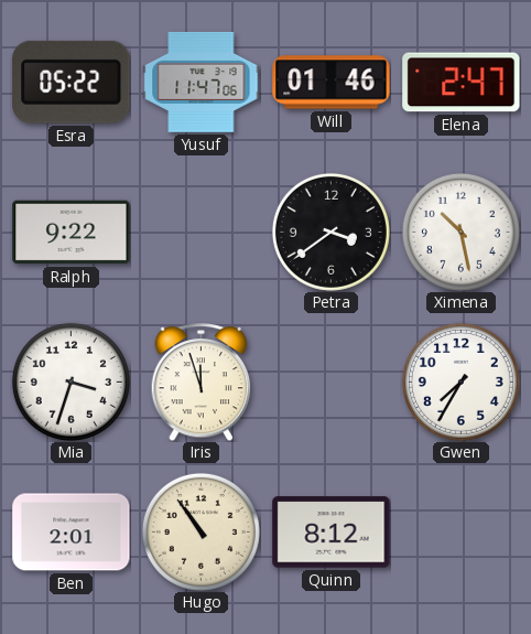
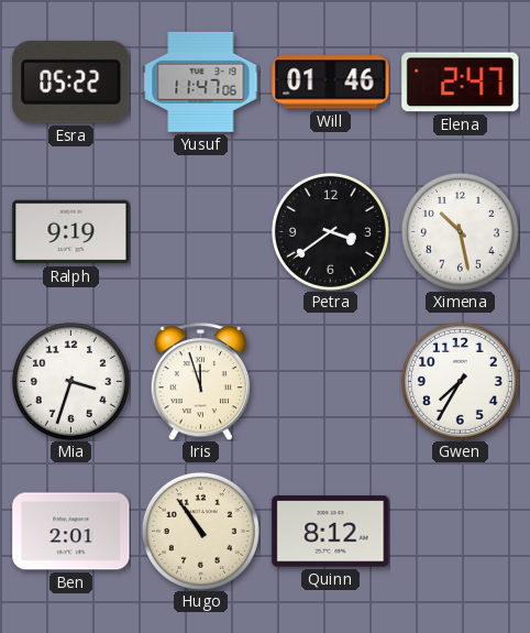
Ralph: 9:22 -> 9:19 (71, 232)
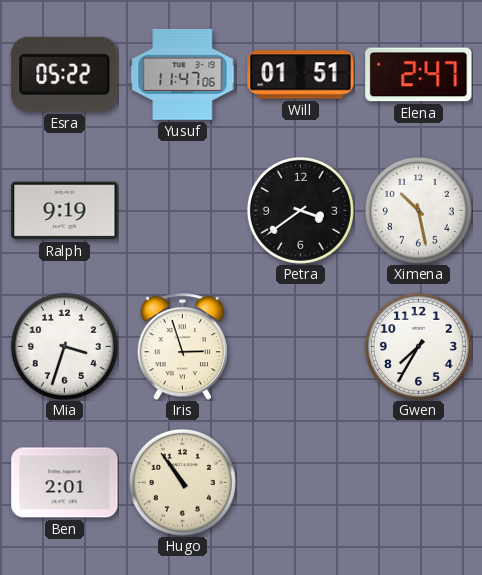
Will: 01:46 -> 01:51 (301, 75)
Iris: 11:57 -> 2:57 (183, 347)
Quinn: 8:12 -> none (331, 532)
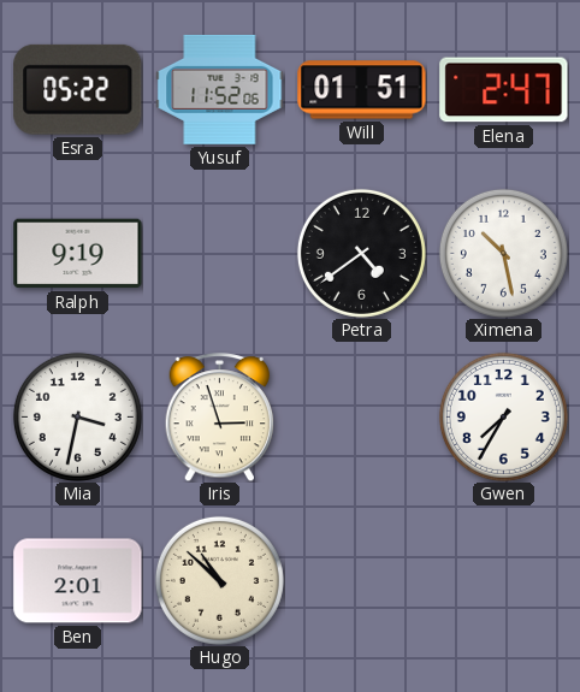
Yusuf: 11:47 -> 11:52 (220, 89)
Petra: 3:39 -> 4:39 (361, 253)
Mia: 3:33 -> 3:32 (77, 416)
Hugo: 10:54 -> 10:52 (219, 580)
